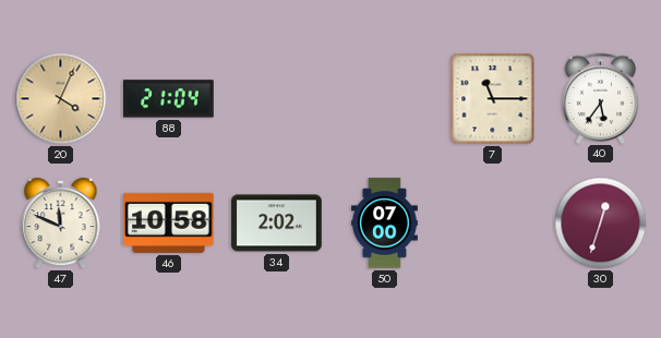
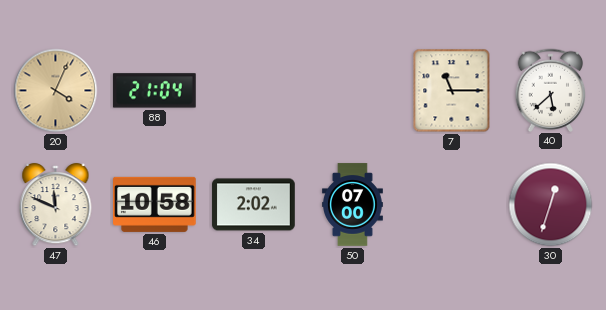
40: 5:36 -> 5:38 (551, 90)
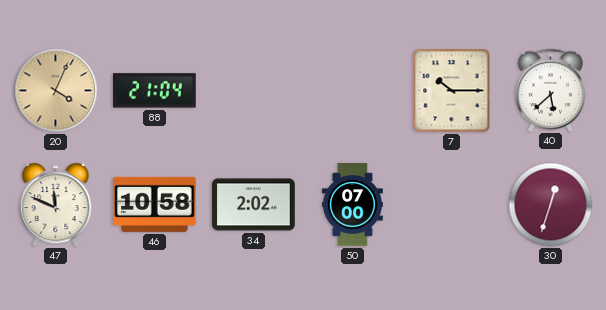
7: 11:15 -> 10:15 (452, 91)
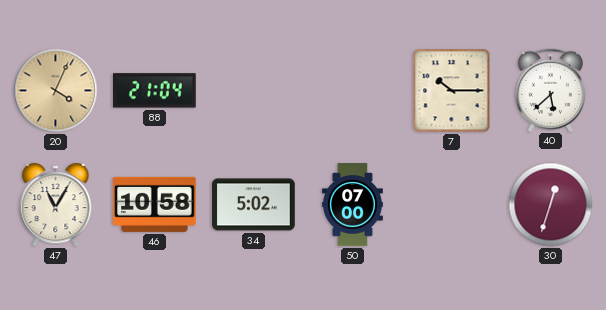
47: 11:49 -> 11:05 (56, 205)
34: 2:02 -> 5:02 (254, 205)
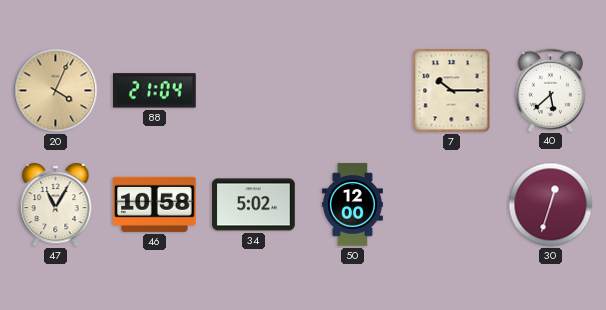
50: 07:00 -> 12:00 (353, 205)
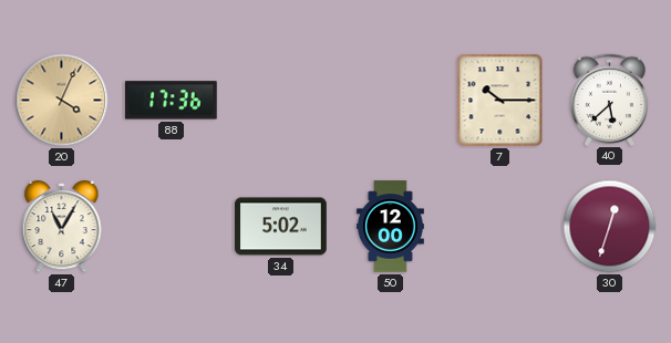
88: 21:04 -> 17:36 (171, 101)
46: 10:58 -> none (155, 204)
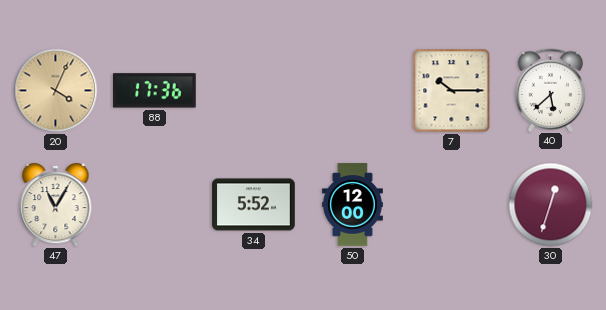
34: 5:02 -> 5:52 (254, 205)
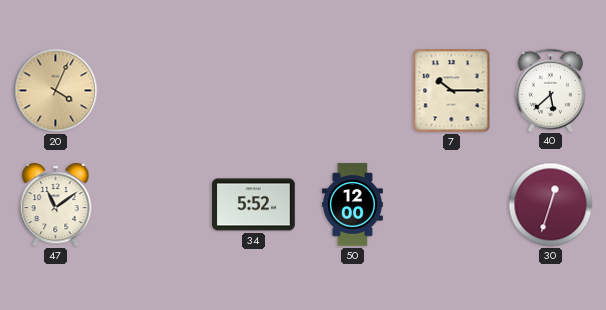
88: 17:36 -> none (154, 91)
47: 11:05 -> 11:09 (56, 205)
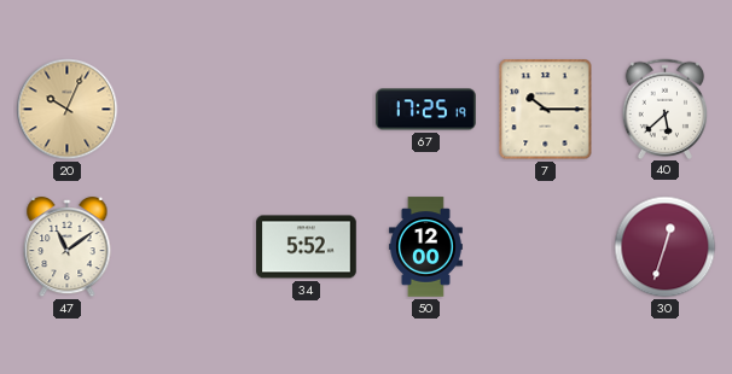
20: 4:04 -> 10:04 (68, 110)
67: none -> 17:25 (426, 110)
